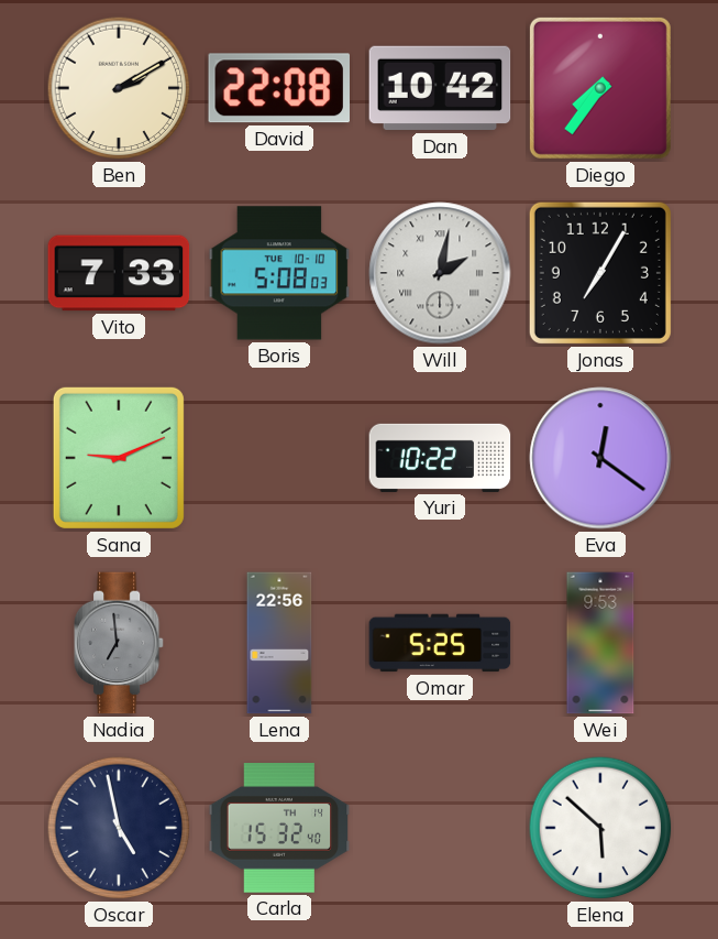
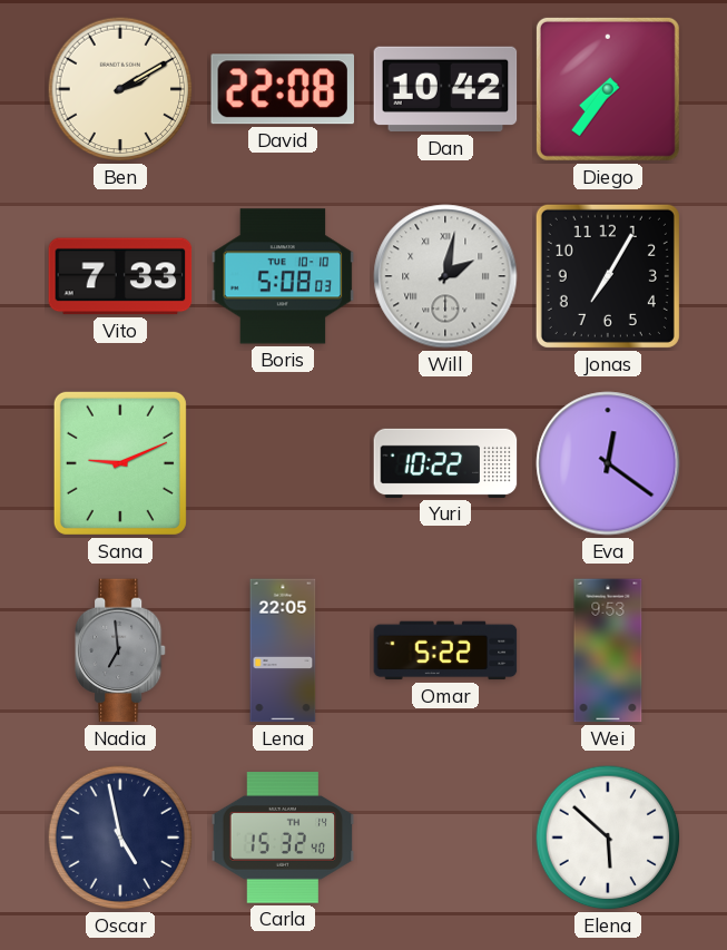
Lena: 22:56 -> 22:05 (283, 650)
Omar: 5:25 -> 5:22 (445, 650)
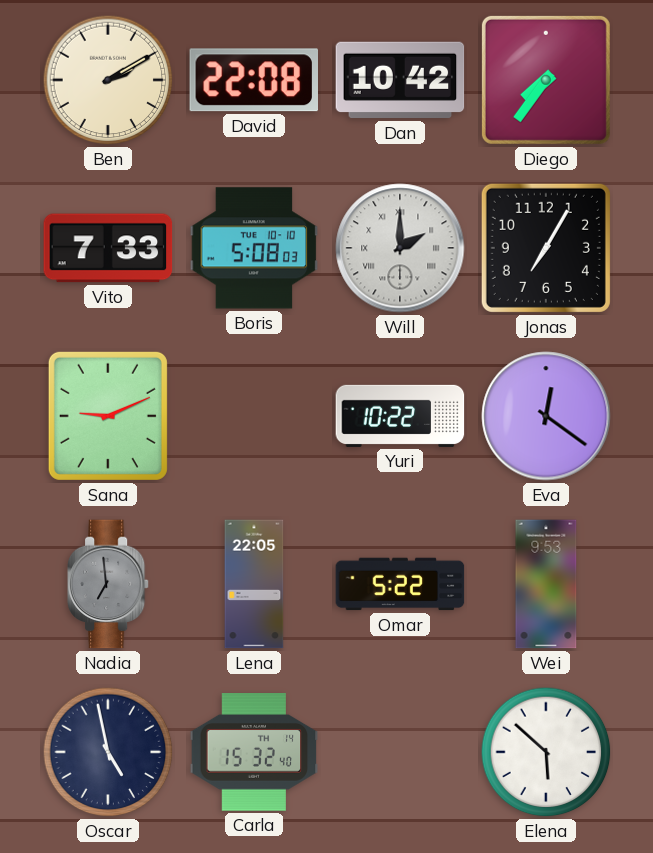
Will: 2:02 -> 2:00 (400, 248)
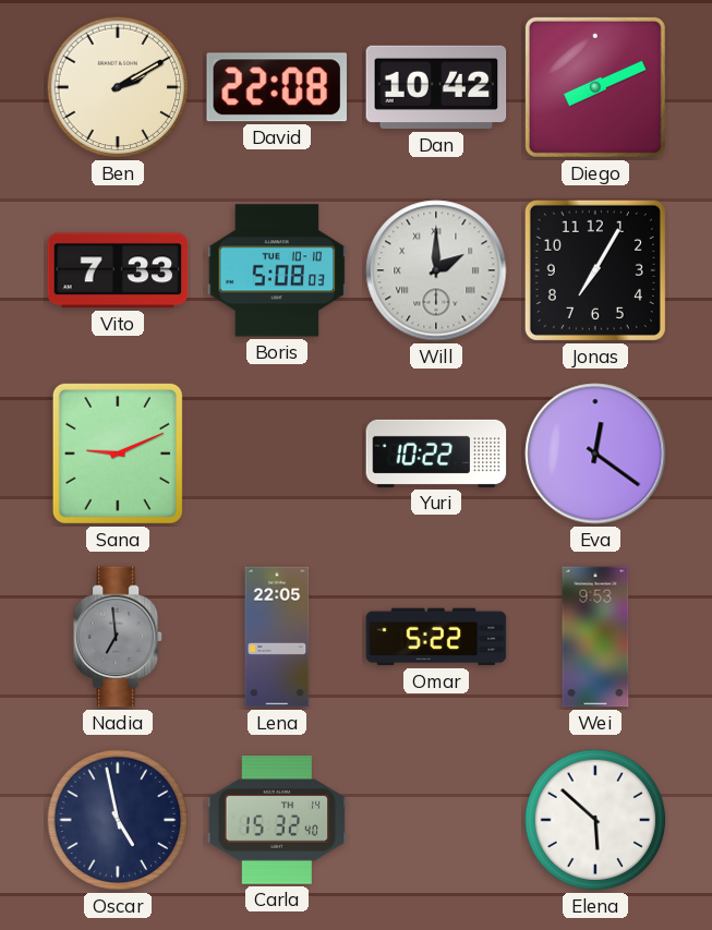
Diego: 7:36 -> 8:11 (595, 87)
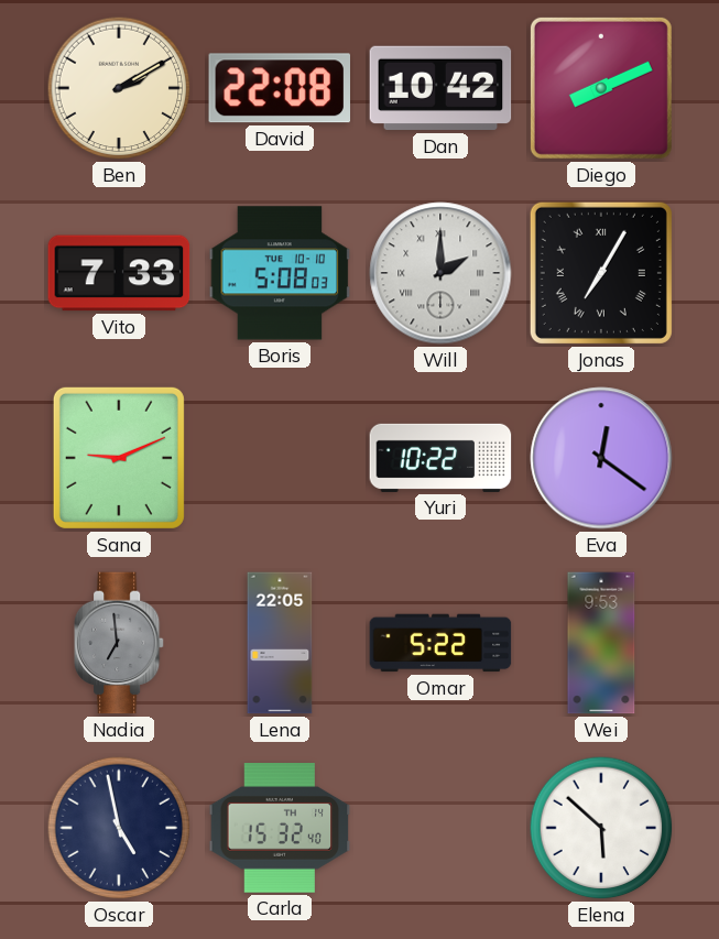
Jonas numerals: Arabic -> Roman (601, 273)
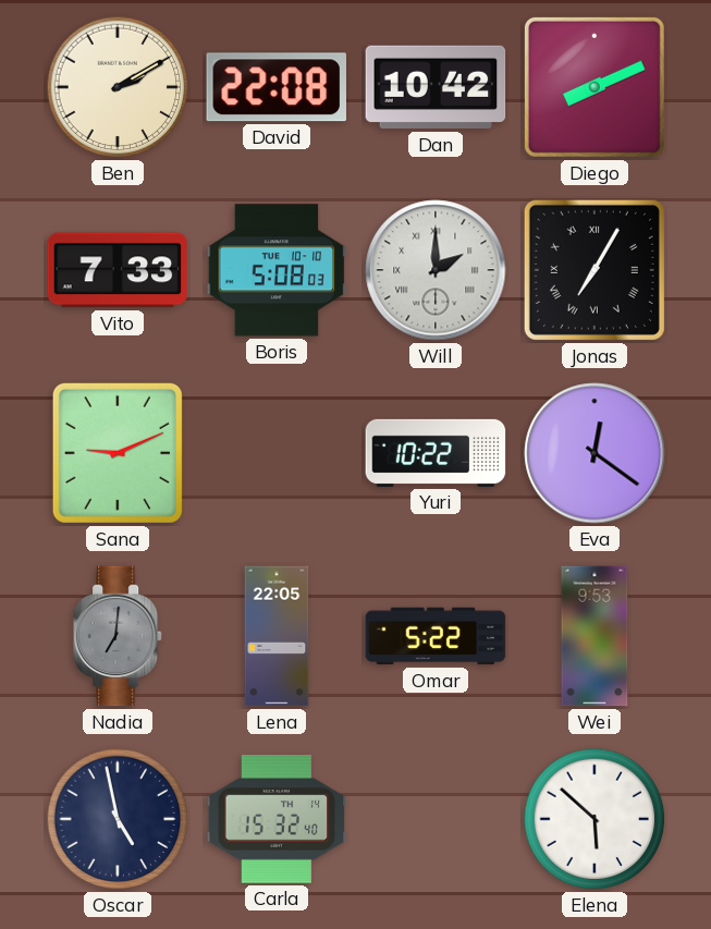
Nadia: 6:59 -> 7:01 (118, 636)
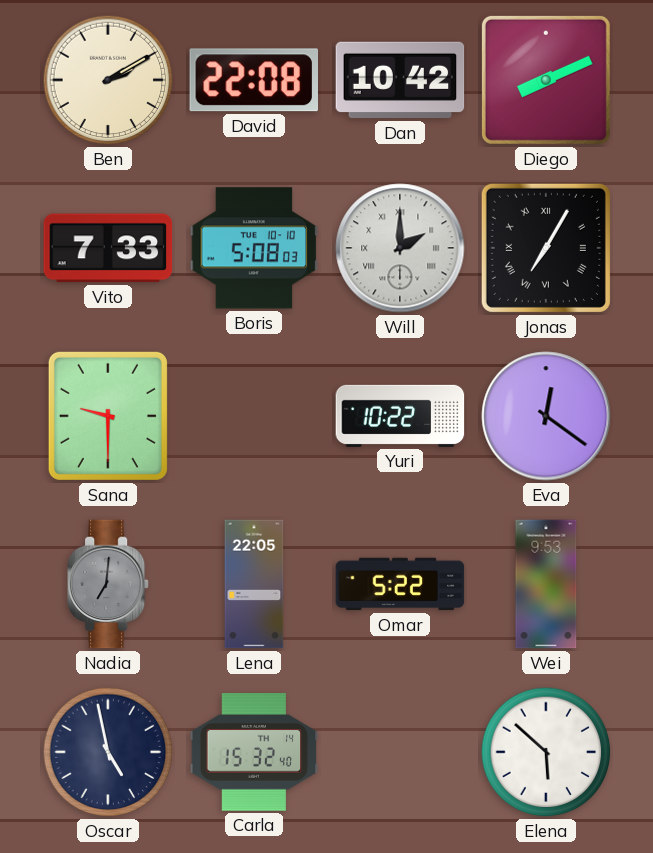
Sana: 9:11 -> 9:30 (108, 416)
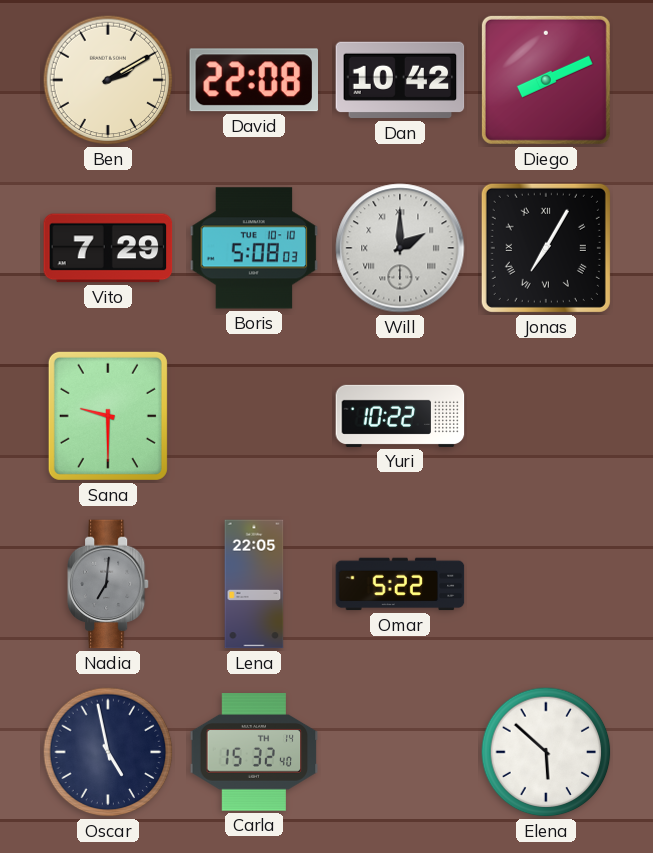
Vito: 7:33 -> 7:29 (108, 248)
Eva: 12:21 -> none (546, 416)
Wei: 9:53 -> none (546, 584)
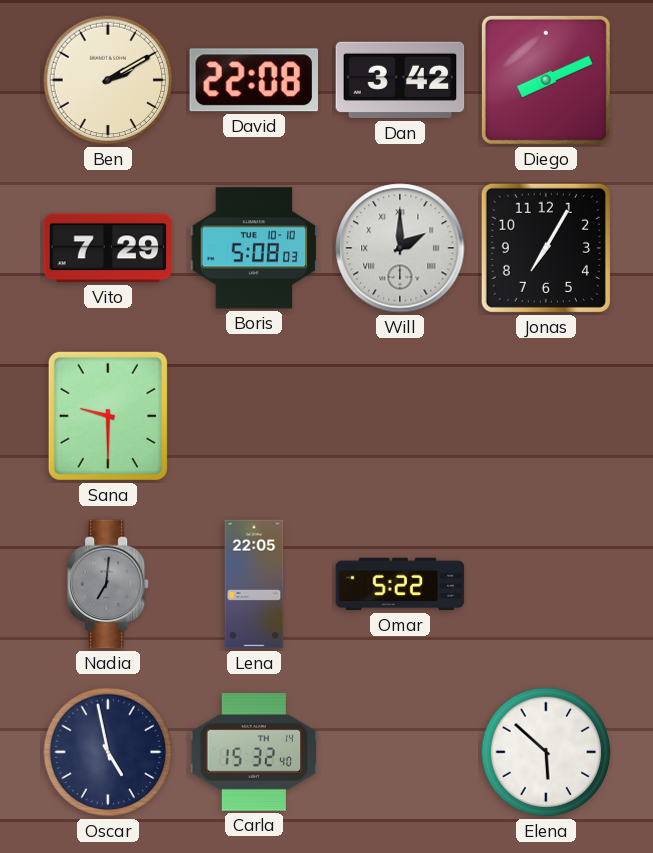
Dan: 10:42 -> 3:42 (400, 80)
Jonas numerals: Roman -> Arabic (546, 248)
Yuri: 10:22 -> none (400, 416)
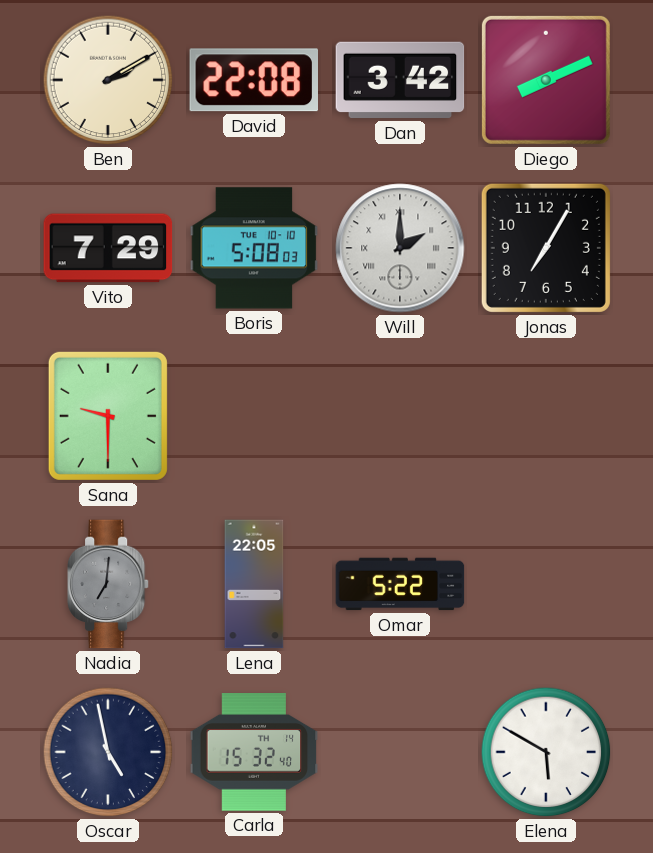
Elena: 5:52 -> 5:50 (546, 752)
